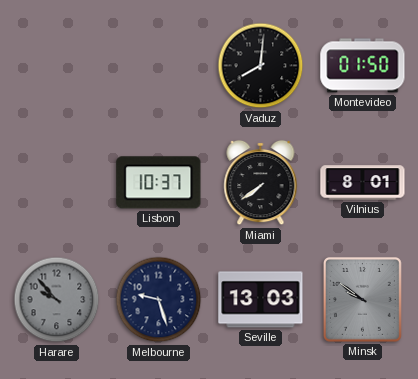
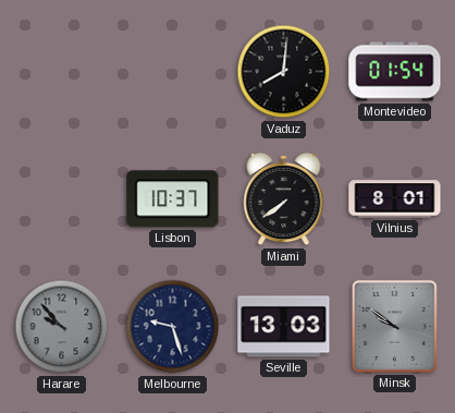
Montevideo: 01:50 -> 01:54 (395, 72)
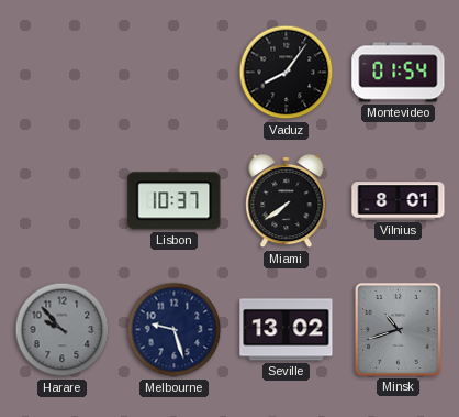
Vaduz: 8:01 -> 8:06 (287, 73)
Seville: 13:03 -> 13:02 (287, 330)
Minsk: 9:51 -> 10:42 (398, 329)
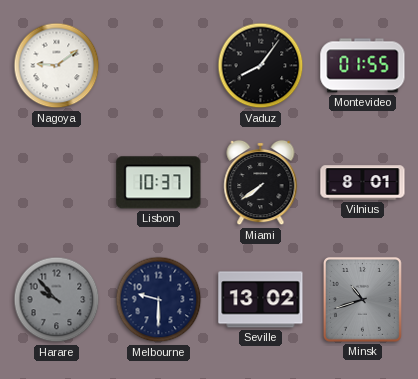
Nagoya: none -> 9:09 (57, 66)
Montevideo: 01:54 -> 01:55 (363, 66)
Melbourne: 9:27 -> 9:30 (159, 300)
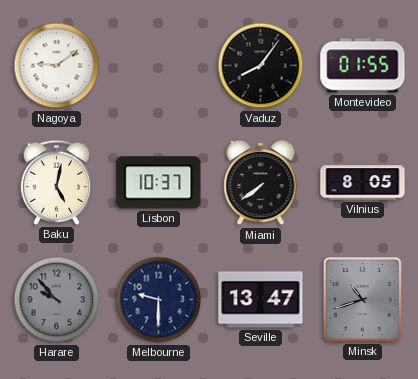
Baku: none -> 5:02 (56, 182)
Vilnius: 8:01 -> 8:05 (363, 183)
Seville: 13:02 -> 13:47 (261, 300)
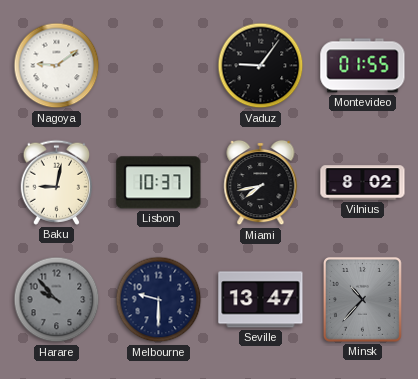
Vaduz: 8:06 -> 9:06 (261, 66)
Baku: 5:02 -> 9:02 (56, 182)
Miami: 7:39 -> 7:43 (261, 183)
Vilnius: 8:05 -> 8:02 (363, 183)
Minsk: 10:42 -> 10:37 (362, 299)
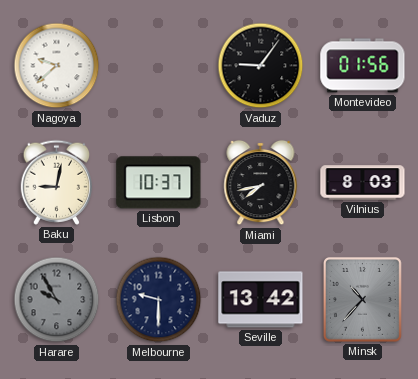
Nagoya: 9:09 -> 9:38 (57, 66)
Montevideo: 01:55 -> 01:56 (363, 66)
Vilnius: 8:02 -> 8:03 (363, 183)
Harare: 9:53 -> 9:55 (57, 300)
Seville: 13:47 -> 13:42 (261, 300)
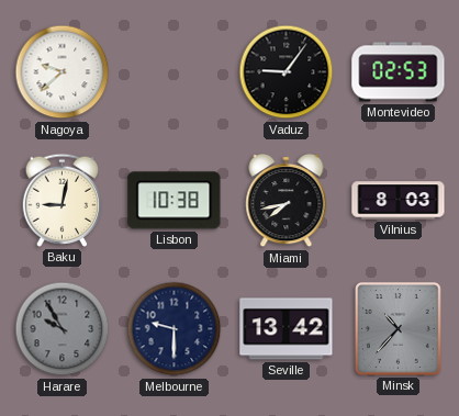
Montevideo: 01:56 -> 02:53 (399, 72)
Lisbon: 10:37 -> 10:38 (175, 201)
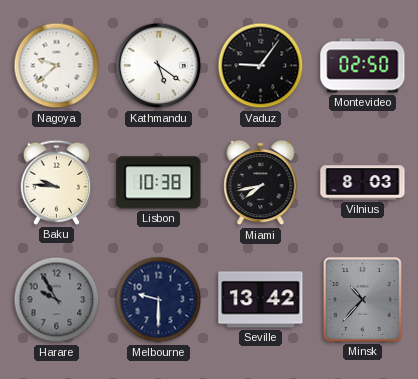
Kathmandu: none -> 5:21 (159, 66)
Montevideo: 02:53 -> 02:50 (363, 66)
Baku: 9:02 -> 9:46 (56, 182)
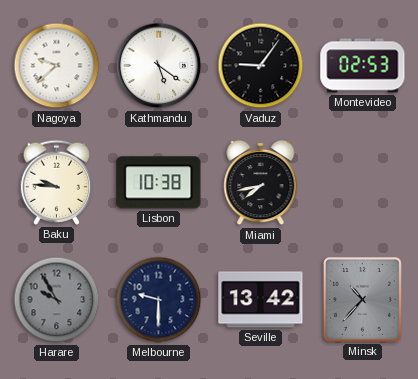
Montevideo: 02:50 -> 02:53 (363, 66)
Vilnius: 8:03 -> none (363, 183)
